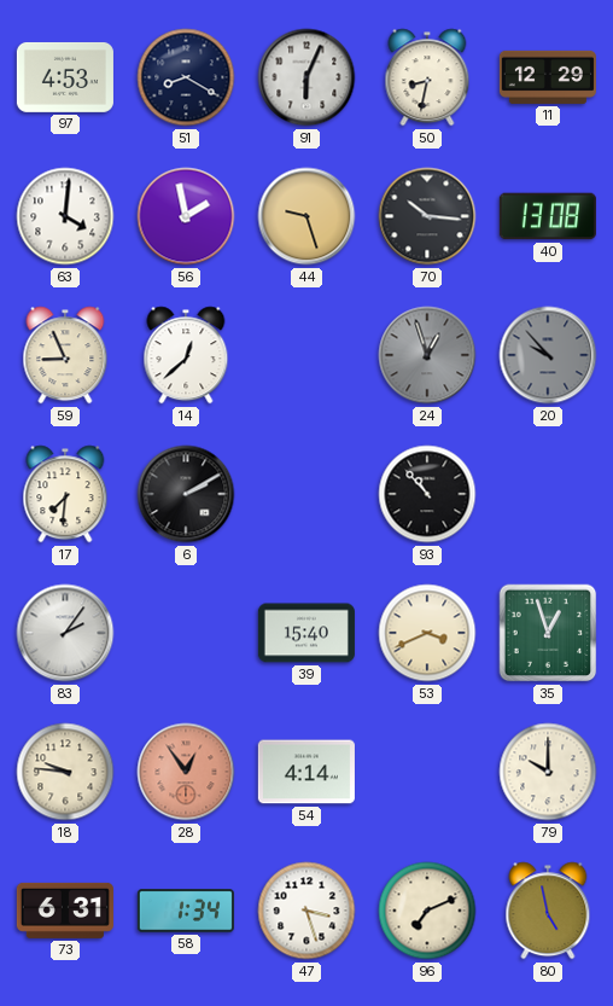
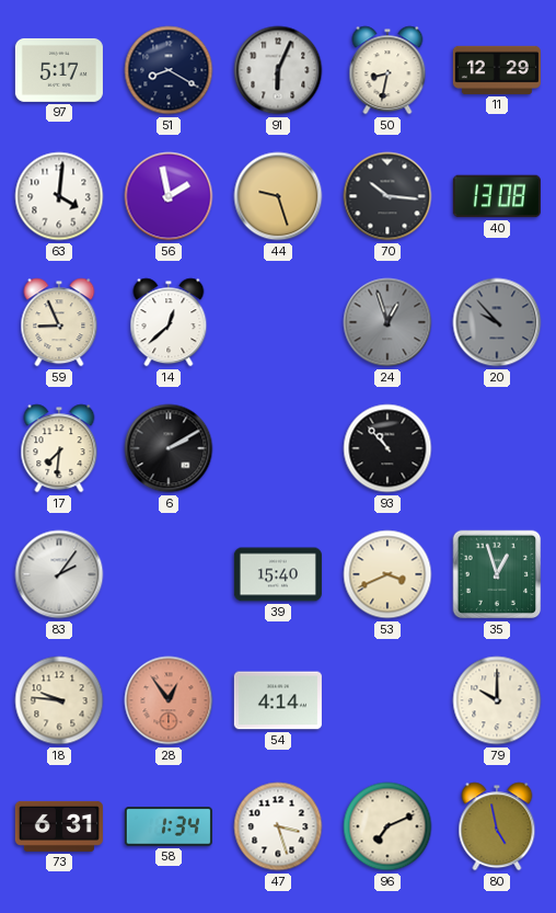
97: 4:53 -> 5:17 (59, 70)
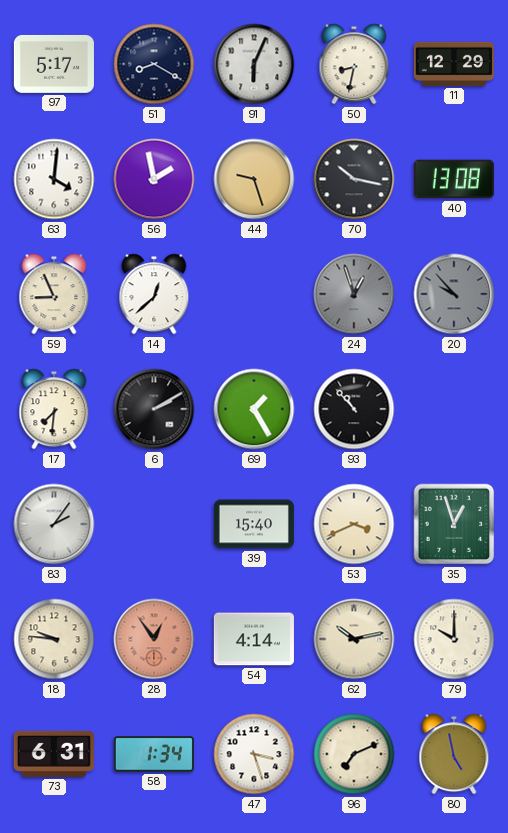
70: 10:16 -> 10:17 (354, 179)
69: none -> 1:25 (254, 409)
62: none -> 10:13 (354, 639)
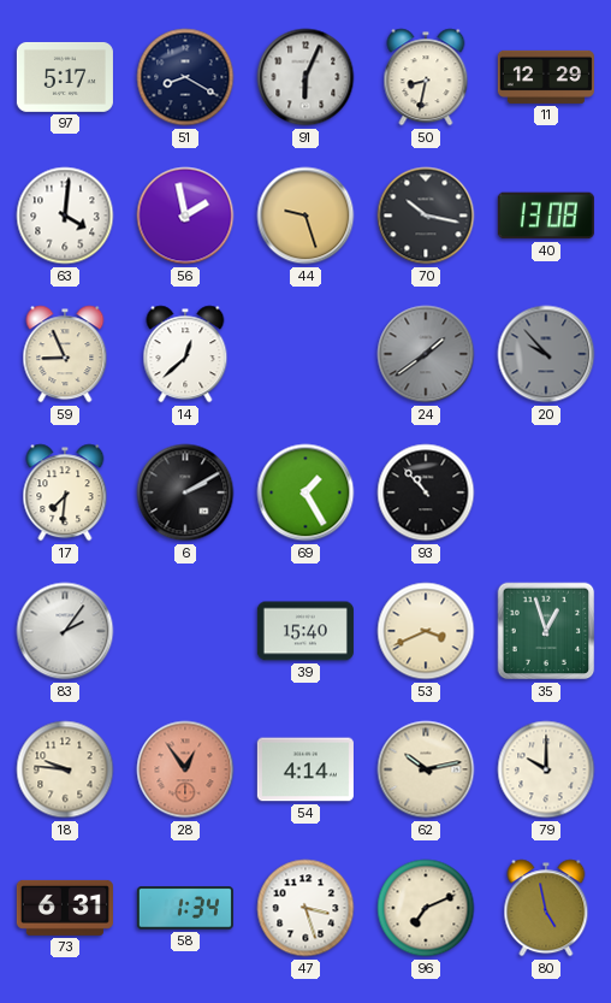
24: 12:57 -> 1:39 (426, 354)
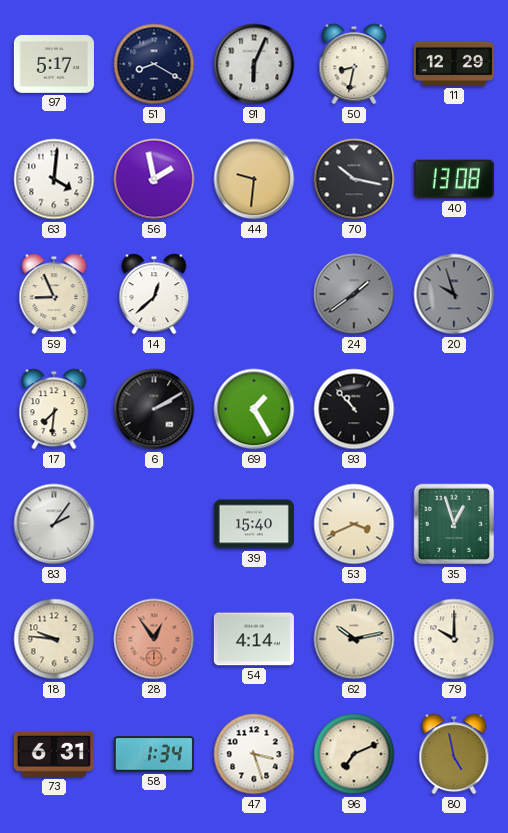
44: 9:27 -> 9:31 (254, 179)
20: 9:53 -> 9:57 (454, 294)
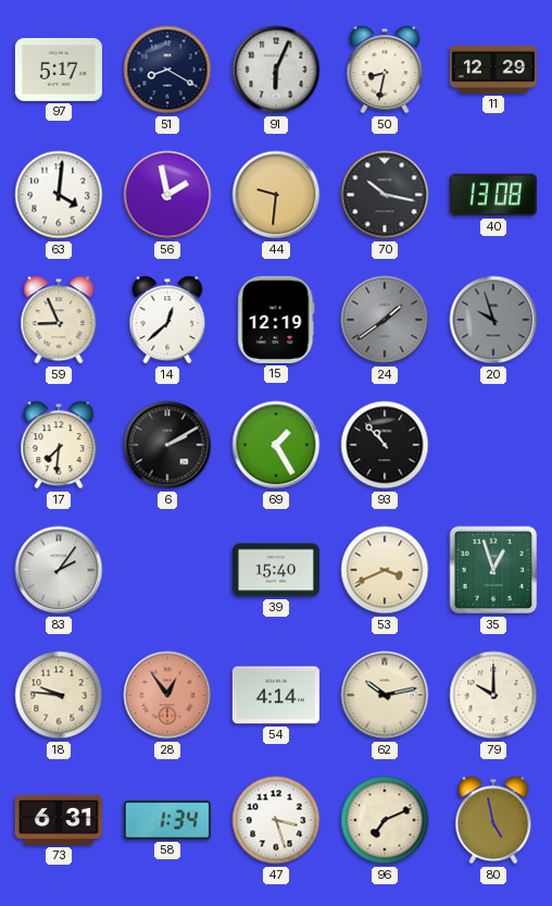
15: none -> 12:19 (276, 320)
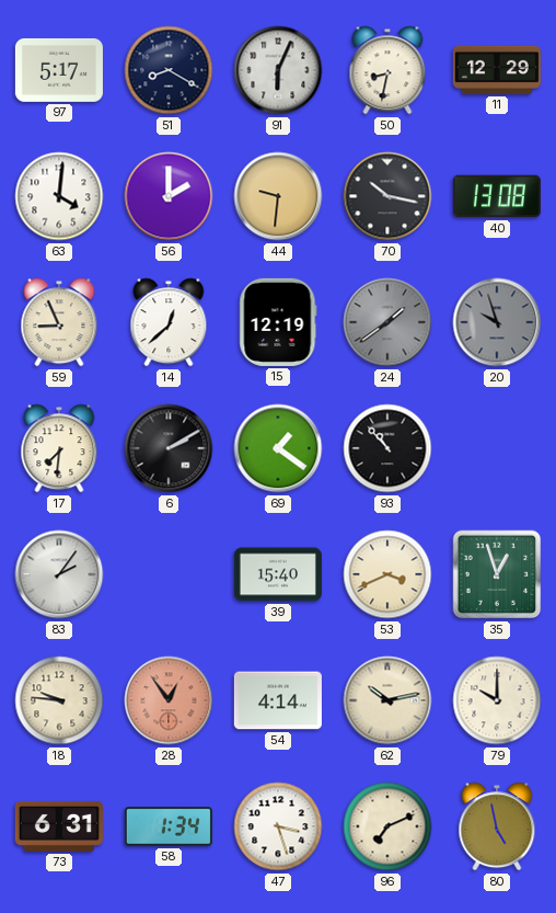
56: 1:58 -> 2:00 (169, 196)
69: 1:25 -> 1:21 (278, 448)
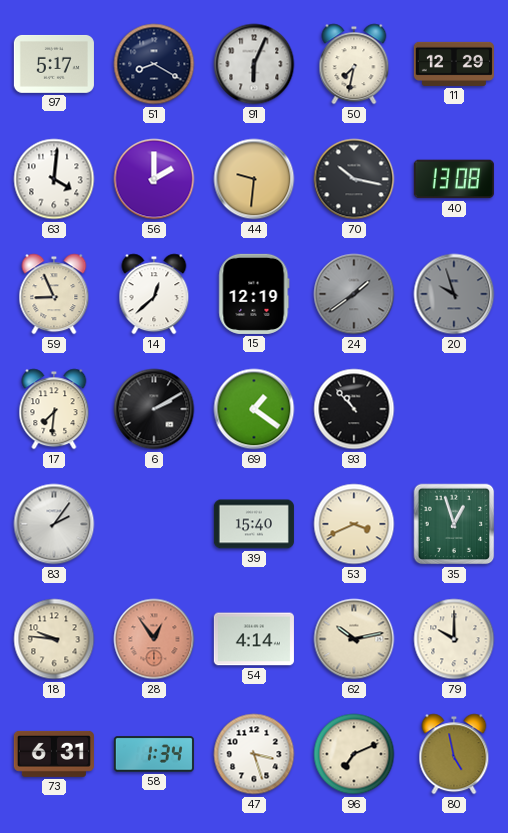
50: 8:32 -> 7:32 (354, 64)
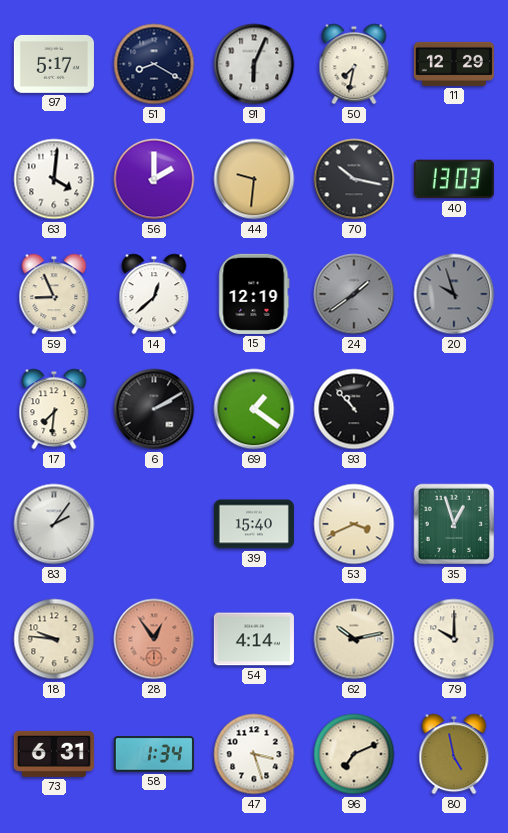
40: 13:08 -> 13:03 (454, 179)
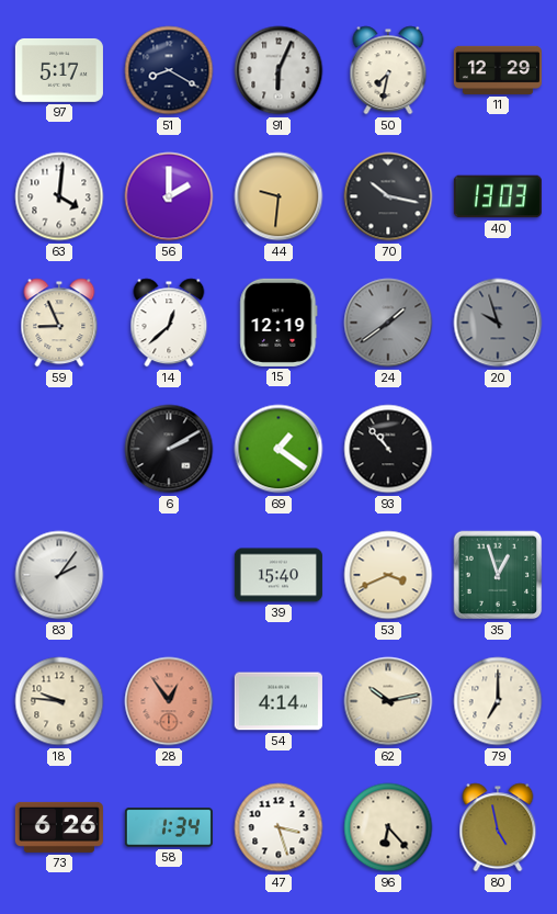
17: 7:31 -> none (54, 409)
79: 10:00 -> 7:00 (498, 701)
73: 6:31 -> 6:26 (59, 827)
96: 7:11 -> 6:23 (388, 827)
